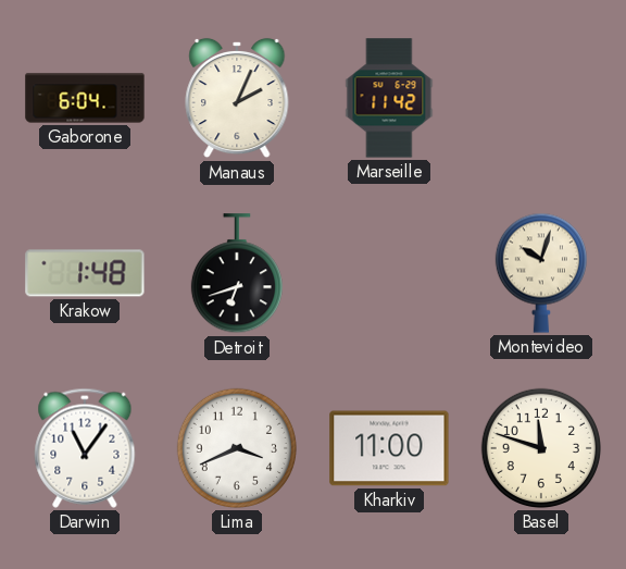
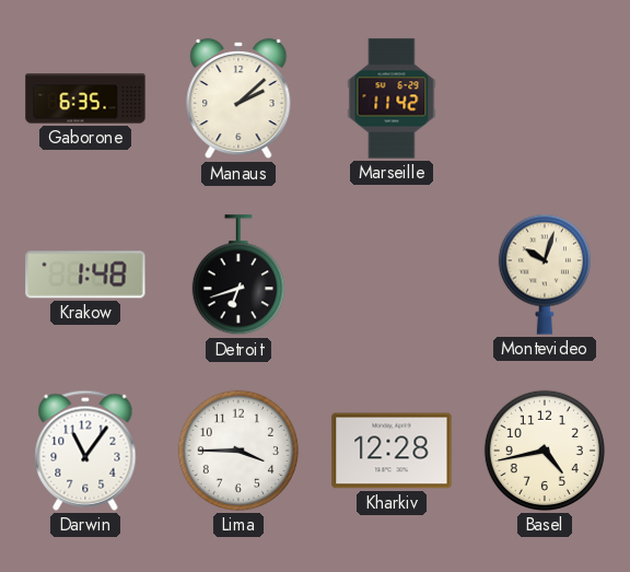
Gaborone: 6:04 -> 6:35 (85, 98)
Manaus: 2:04 -> 2:08 (238, 98)
Lima: 3:41 -> 3:45 (238, 451)
Kharkiv: 11:00 -> 12:28 (392, 451)
Basel: 11:48 -> 4:43 (545, 451)
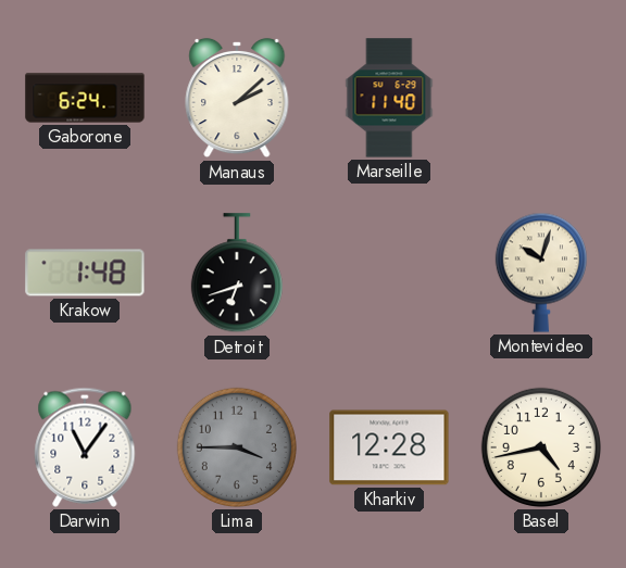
Gaborone: 6:35 -> 6:24 (85, 98)
Marseille: 11:42 -> 11:40 (389, 98)
Lima dial: white -> grey (237, 447)
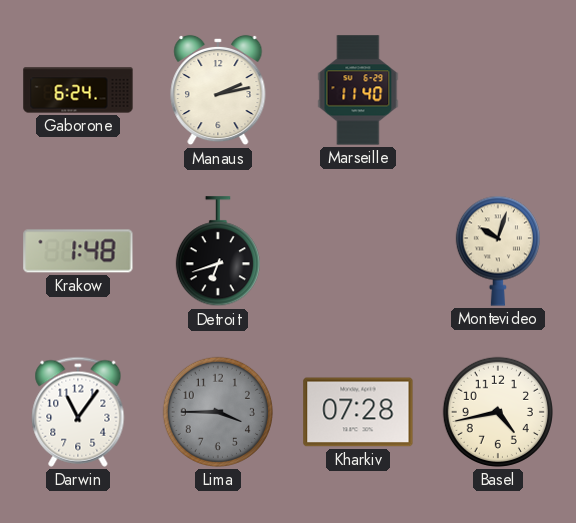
Manaus: 2:08 -> 2:13 (218, 90)
Kharkiv: 12:28 -> 07:28 (358, 412)
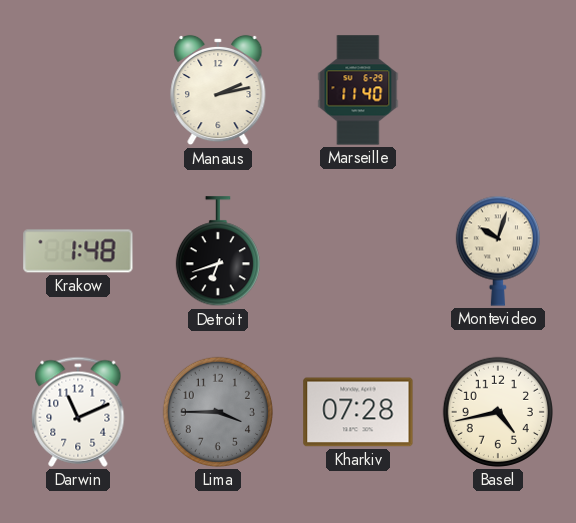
Gaborone: 6:24 -> none (78, 90)
Darwin: 11:06 -> 11:11 (78, 412)
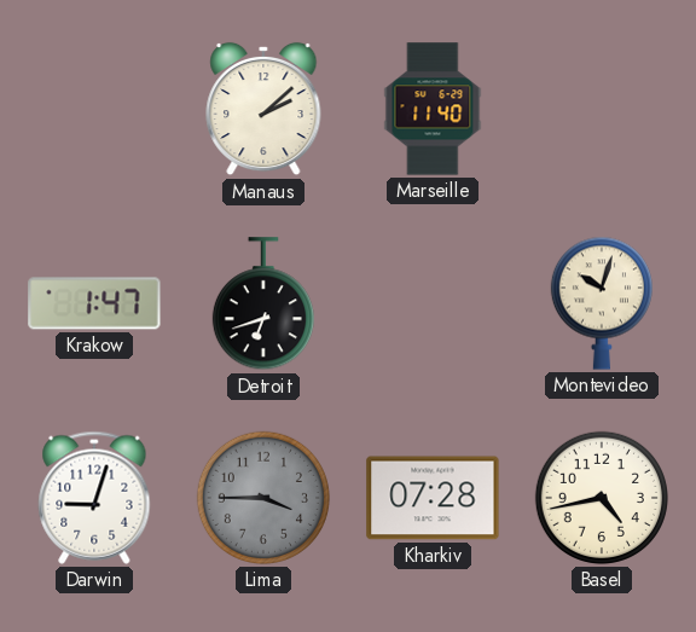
Manaus: 2:13 -> 2:08 (263, 109)
Krakow: 1:48 -> 1:47 (94, 303)
Darwin: 11:11 -> 9:03 (94, 498)
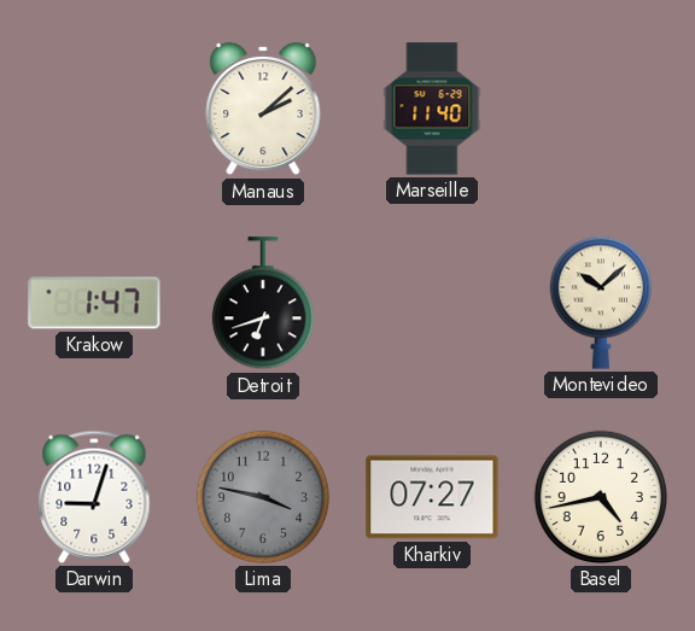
Montevideo: 10:03 -> 10:08 (601, 303)
Lima: 3:45 -> 3:47 (263, 497)
Kharkiv: 07:28 -> 07:27 (432, 497)
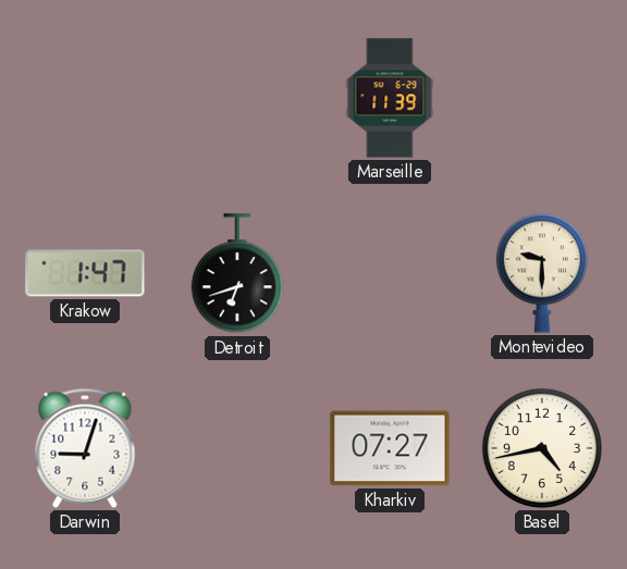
Manaus: 2:08 -> none (263, 109)
Marseille: 11:40 -> 11:39 (390, 98)
Montevideo: 10:08 -> 9:30 (542, 273)
Lima: 3:47 -> none (263, 497)
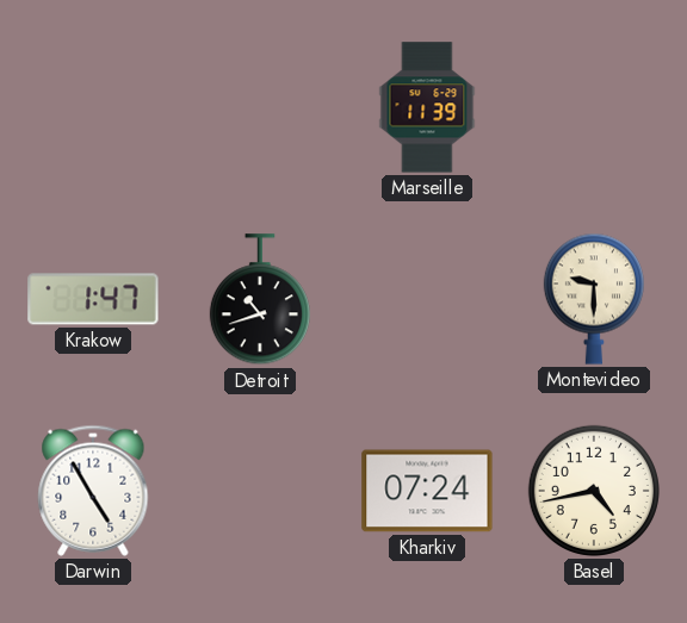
Detroit: 6:42 -> 10:42 (260, 300)
Darwin: 9:03 -> 4:55 (93, 491)
Kharkiv: 07:27 -> 07:24 (427, 491)
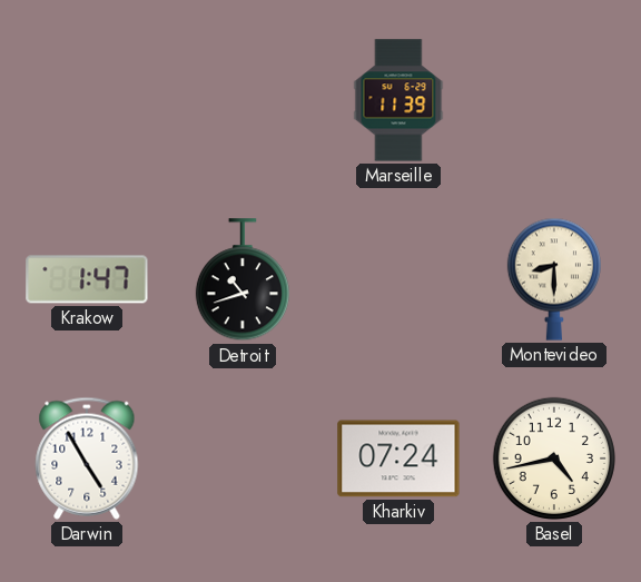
Montevideo: 9:30 -> 8:30 (554, 279)
